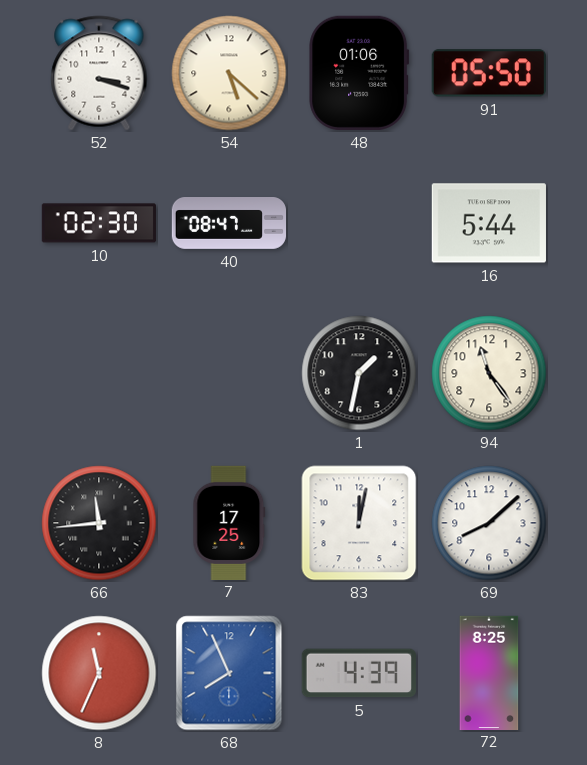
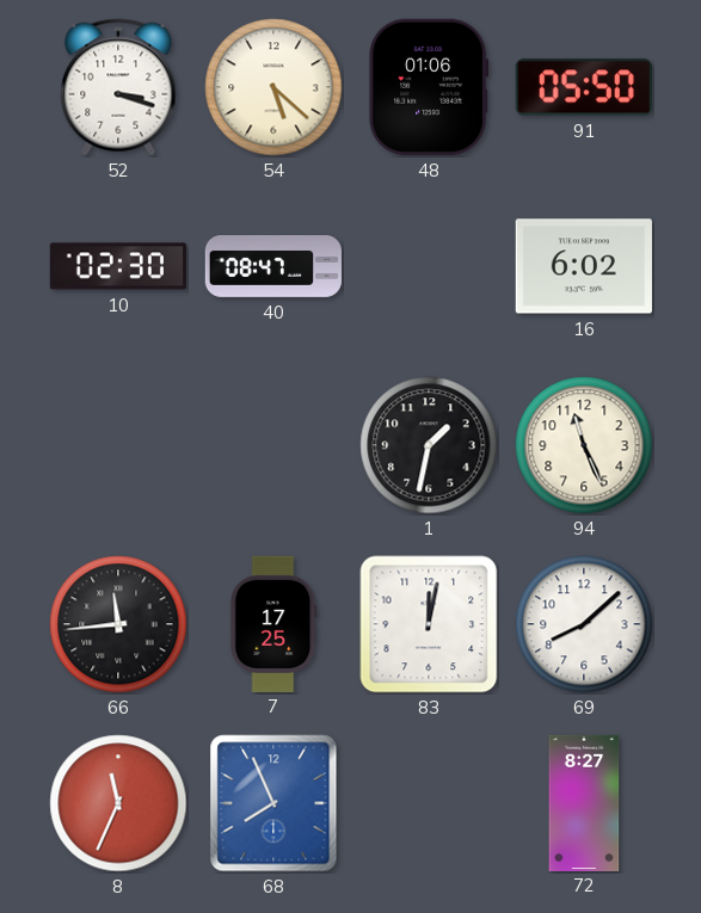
16: 5:44 -> 6:02 (584, 266)
94: 11:24 -> 11:26 (584, 445)
5: 4:39 -> none (359, 673)
72: 8:25 -> 8:27 (584, 802)
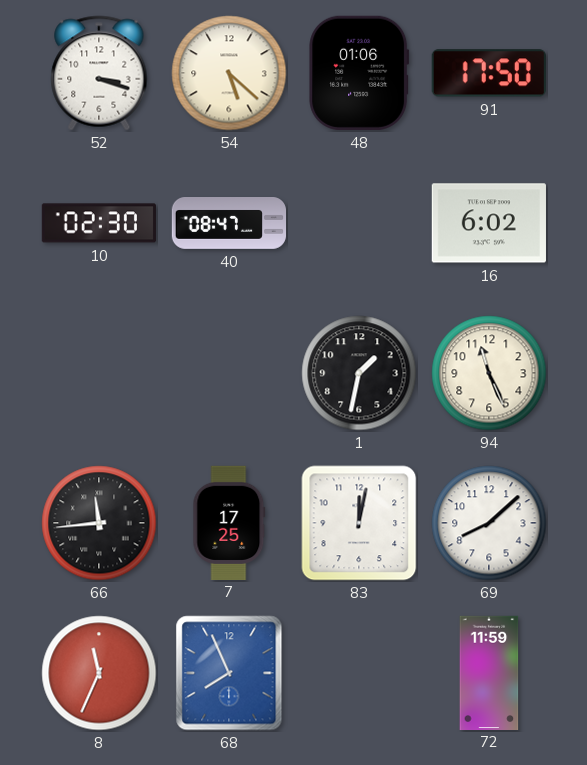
91: 05:50 -> 17:50 (489, 73)
72: 8:27 -> 11:59 (489, 672)
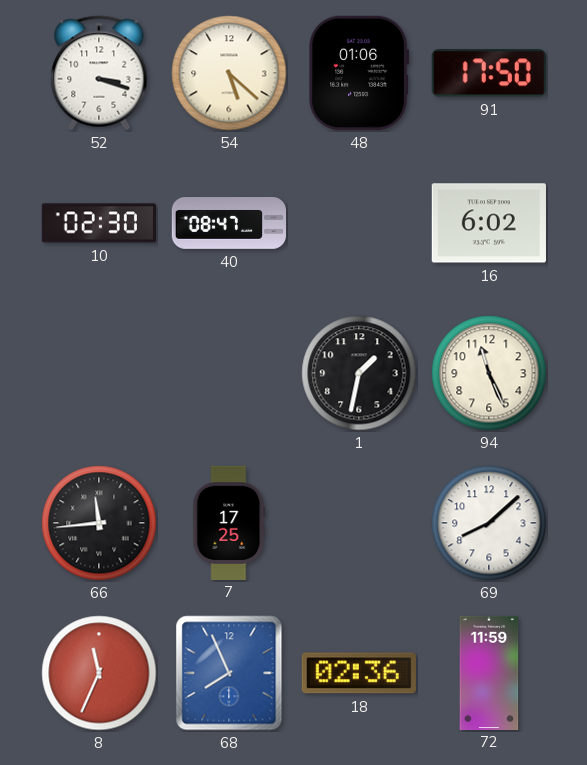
83: 12:02 -> none (359, 523)
18: none -> 02:36 (359, 673)
